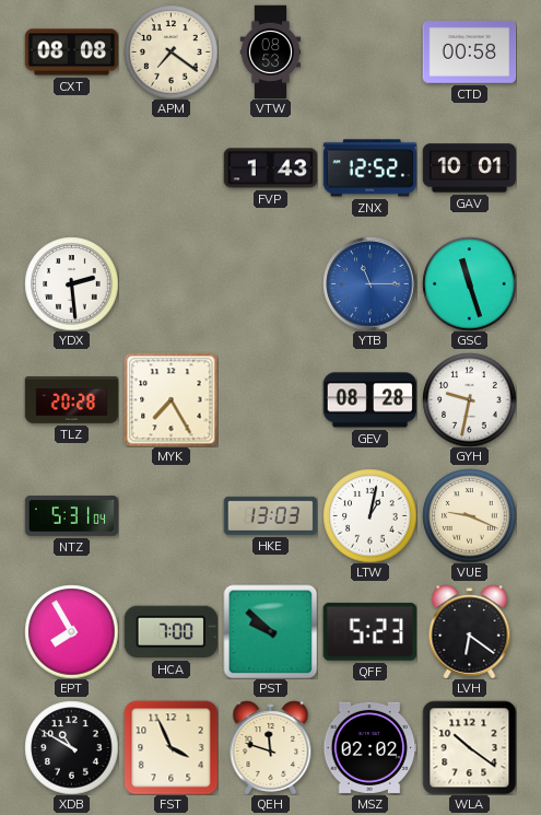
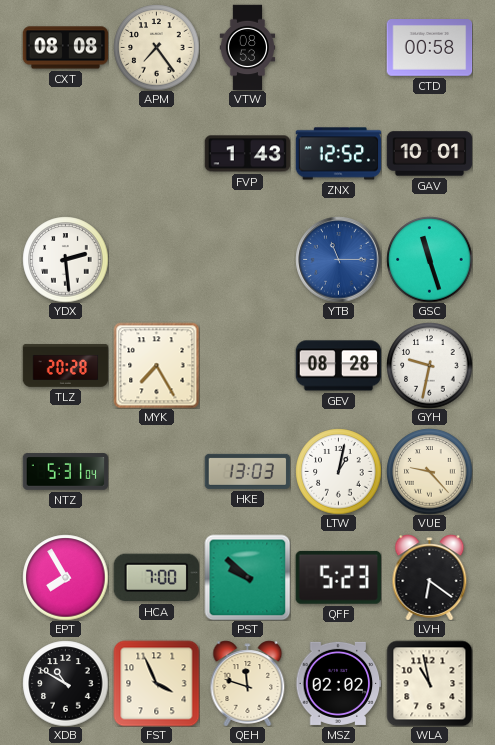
APM: 7:21 -> 7:24 (156, 47)
VUE: 9:19 -> 9:23 (429, 471)
WLA: 10:21 -> 10:58 (429, 683)
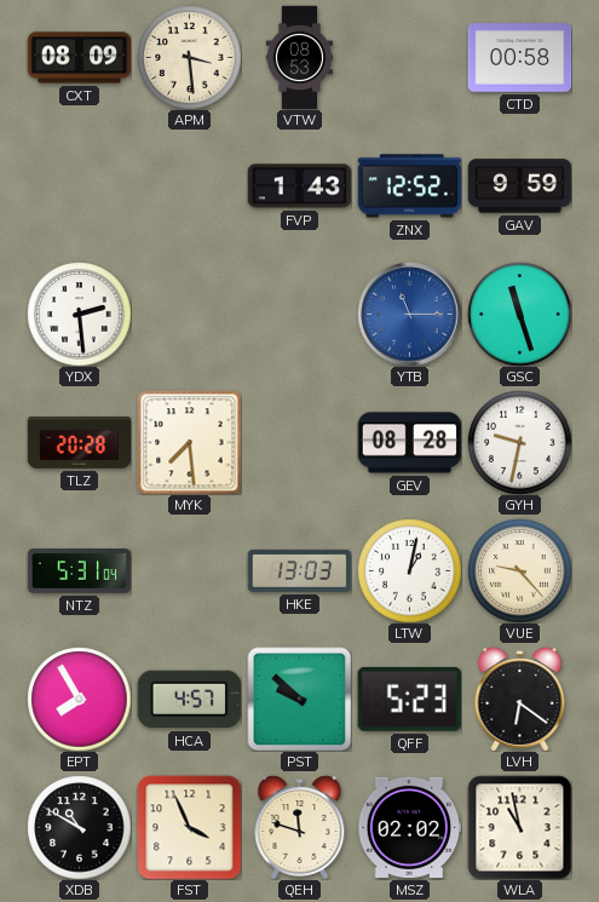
CXT: 08:08 -> 08:09 (79, 58)
APM: 7:24 -> 3:29 (189, 57)
GAV: 10:01 -> 9:59 (519, 186)
MYK: 7:25 -> 7:29 (189, 442)
HCA: 7:00 -> 4:57 (189, 700)
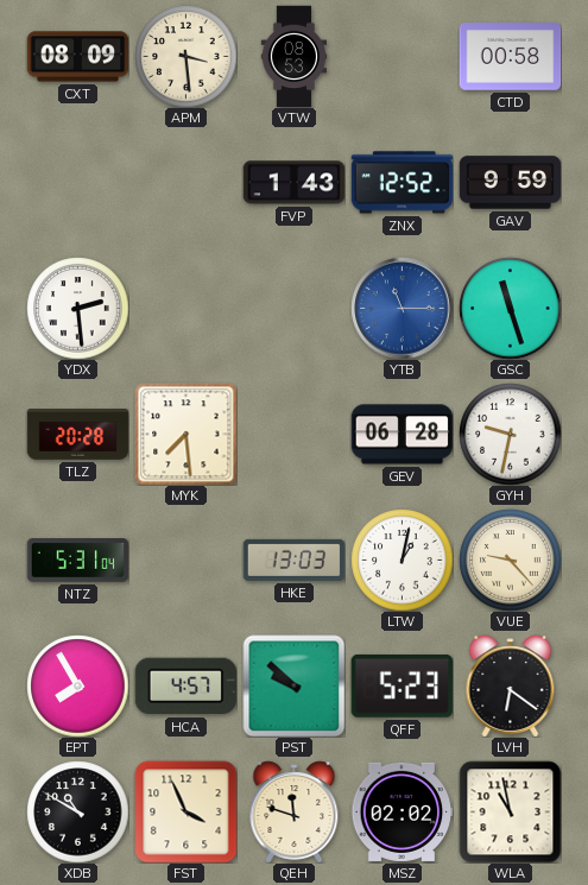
GEV: 08:28 -> 06:28 (402, 435)
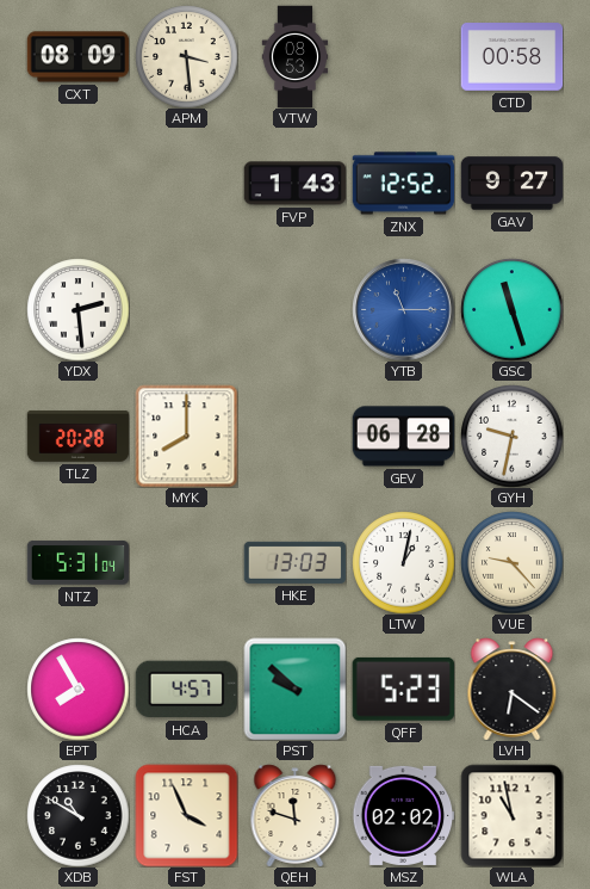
GAV: 9:59 -> 9:27 (511, 184)
MYK: 7:29 -> 8:00 (186, 436)
